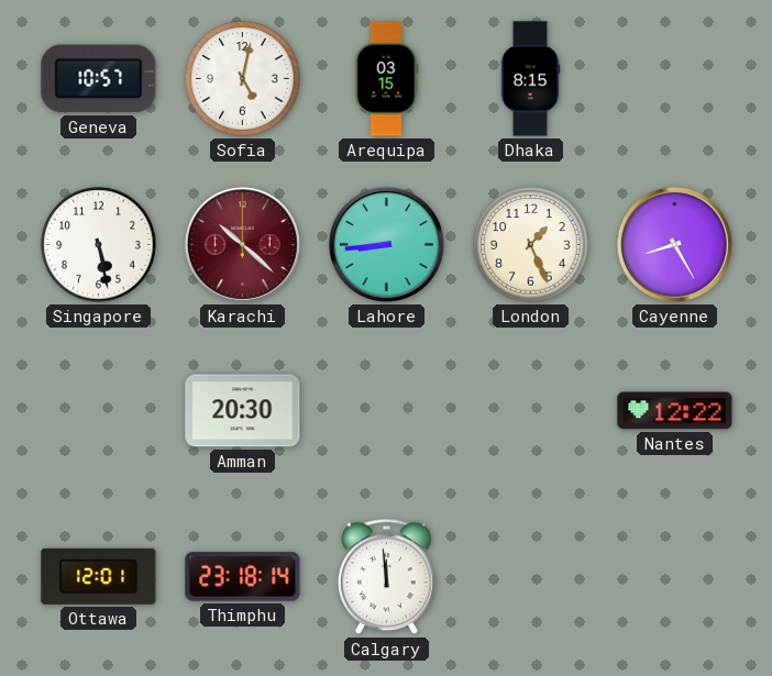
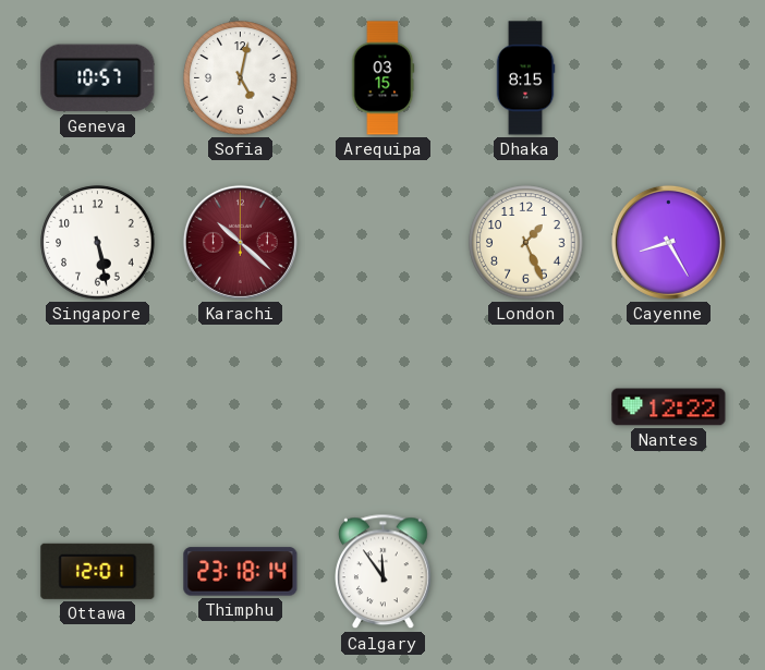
Lahore: 8:44 -> none (386, 244)
Amman: 20:30 -> none (243, 411)
Calgary: 11:59 -> 11:54 (384, 572)
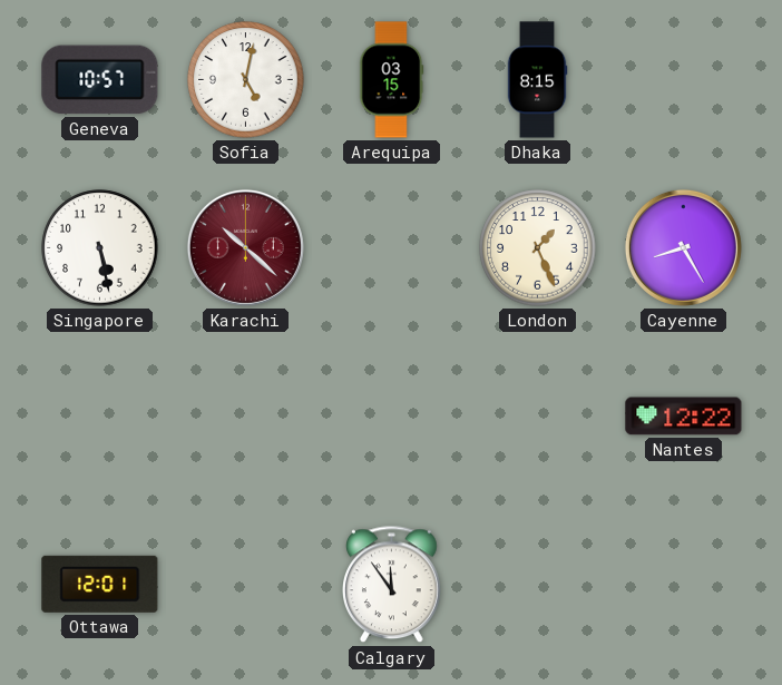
Thimphu: 23:18 -> none (241, 572)
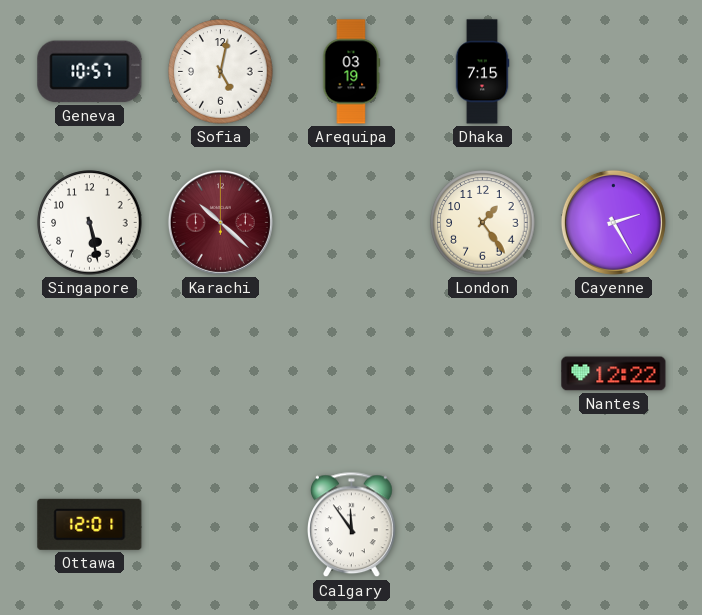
Arequipa: 03:15 -> 03:19 (352, 72)
Dhaka: 8:15 -> 7:15 (482, 72)
London: 1:26 -> 1:24 (483, 223)
Cayenne: 8:25 -> 2:25 (613, 222)
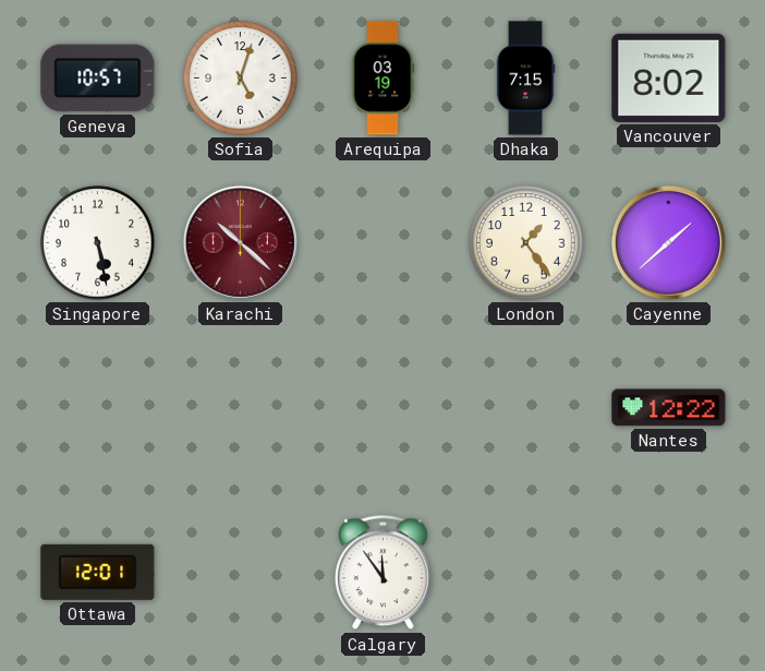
Sofia: 5:02 -> 5:03 (241, 79)
Vancouver: none -> 8:02 (669, 77)
Cayenne: 2:25 -> 1:38 (668, 242)
